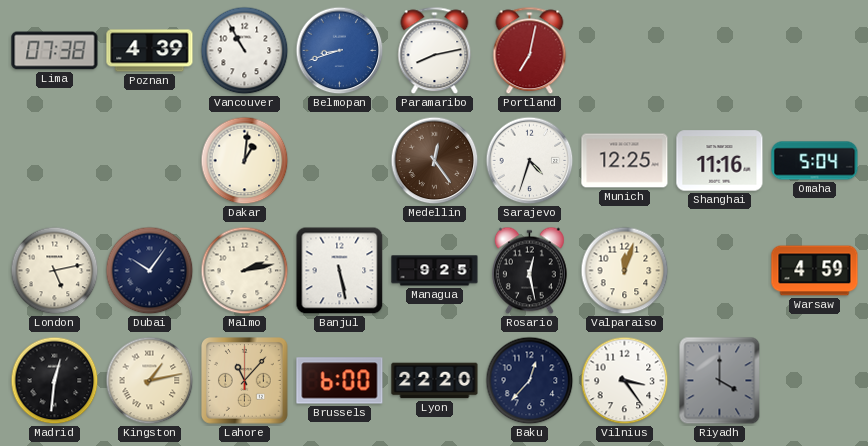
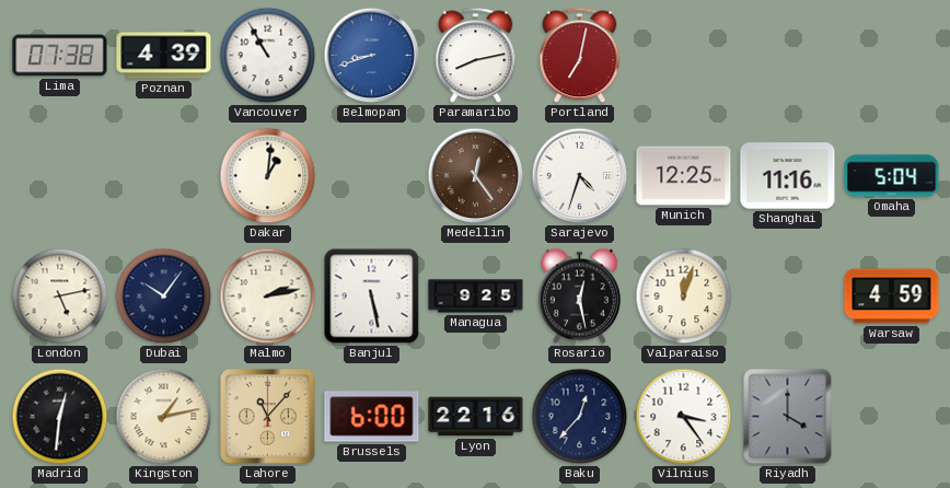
Lyon: 22:20 -> 22:16 (476, 417)
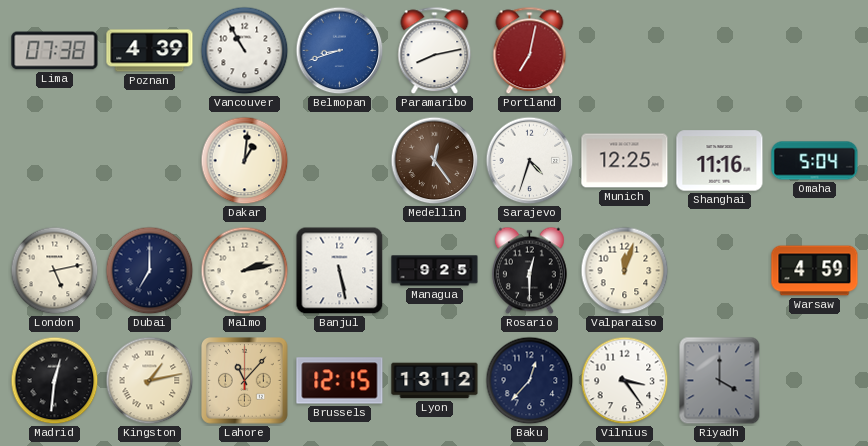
Dubai: 10:06 -> 7:00 (150, 271)
Rosario: 12:28 -> 12:30 (529, 271)
Brussels: 6:00 -> 12:15 (340, 381)
Lyon: 22:16 -> 13:12 (435, 381)
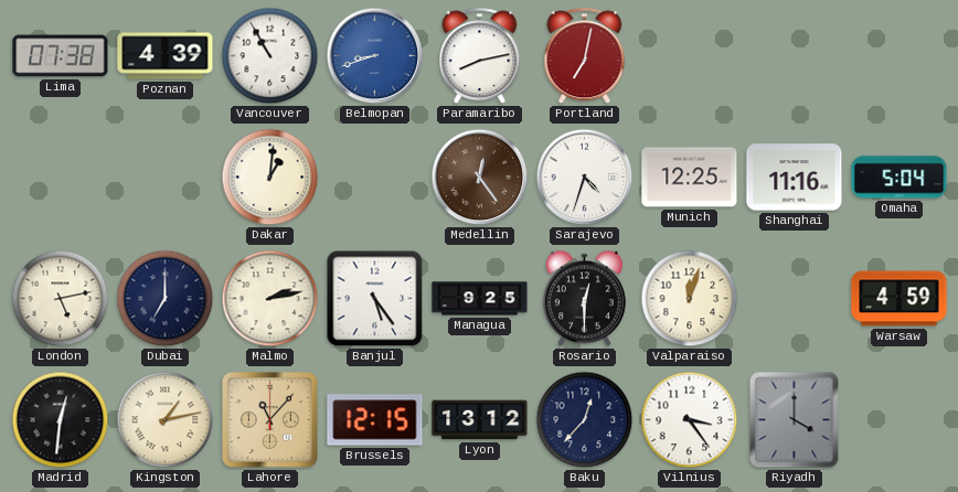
Banjul: 5:28 -> 5:24 (375, 299)
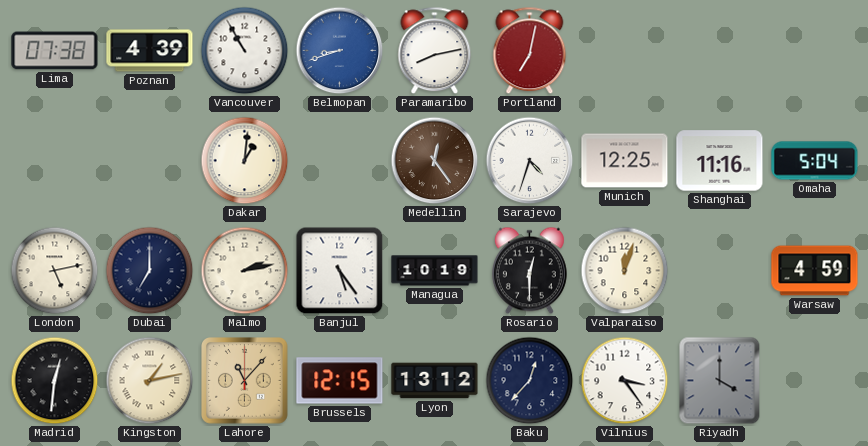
Managua: 9:25 -> 10:19 (435, 271)
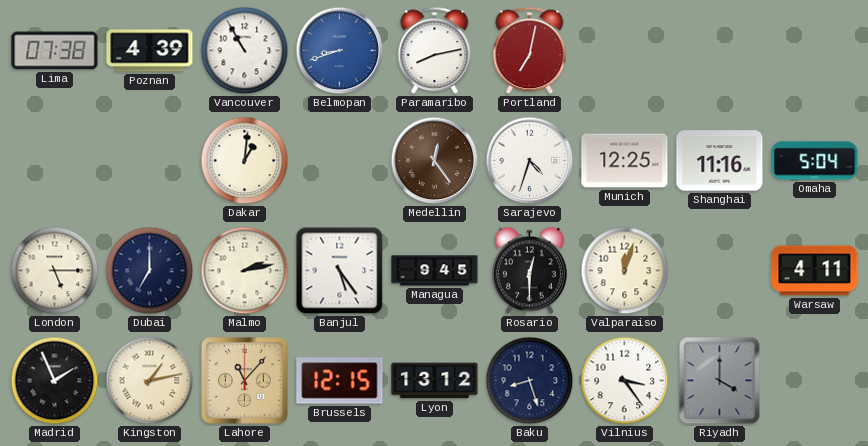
London: 5:13 -> 5:15 (55, 271)
Managua: 10:19 -> 9:45 (435, 271)
Warsaw: 4:59 -> 4:11 (815, 271)
Madrid: 12:31 -> 1:56 (55, 381)
Baku: 12:37 -> 8:27 (530, 381)
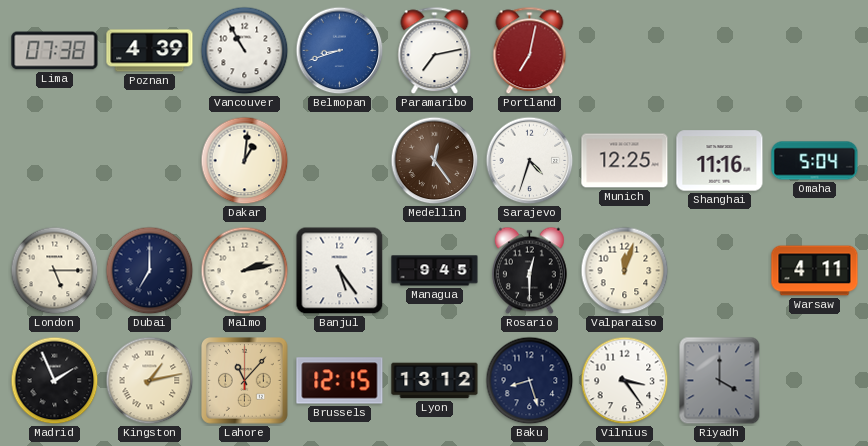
Paramaribo: 8:13 -> 7:13 (435, 51)
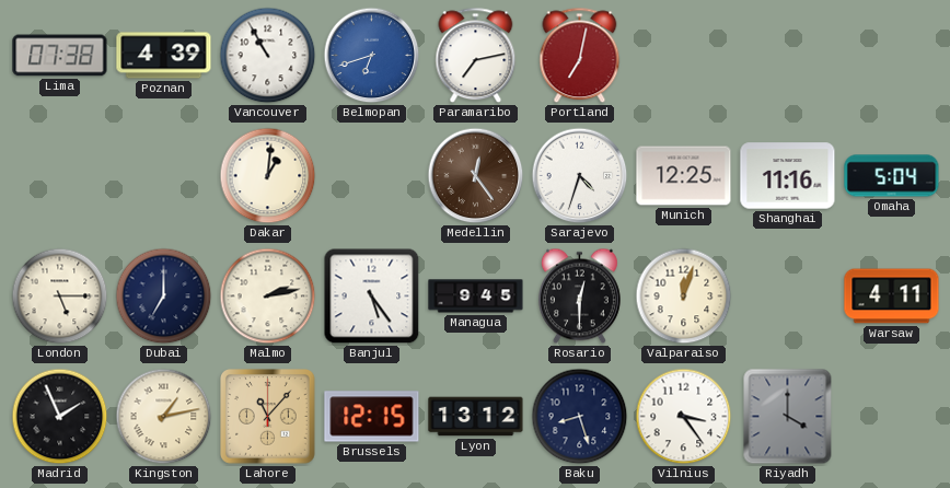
Belmopan: 8:42 -> 6:42 (372, 56)
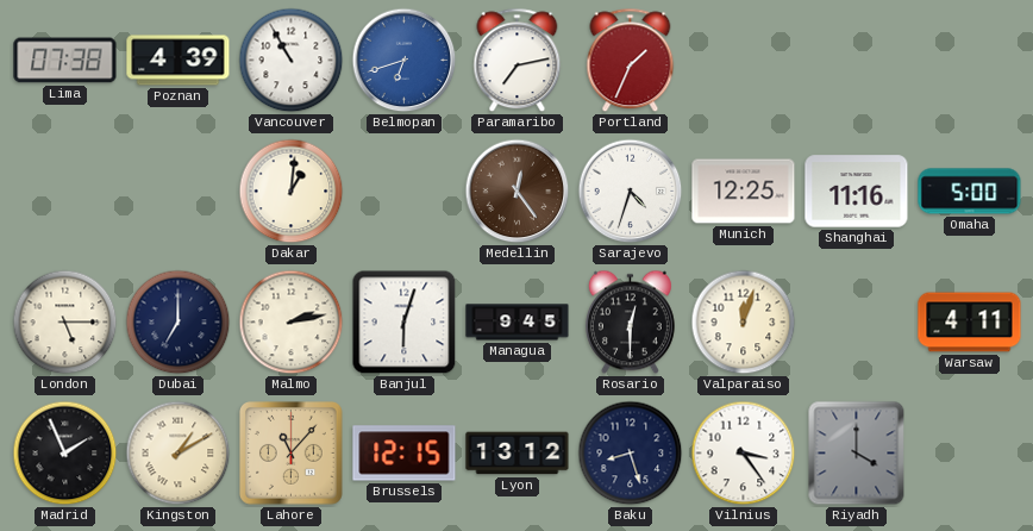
Portland: 7:02 -> 1:34 (631, 61)
Omaha: 5:04 -> 5:00 (970, 192)
Banjul: 5:24 -> 6:03 (405, 323)
Kingston: 1:13 -> 1:10 (179, 454)
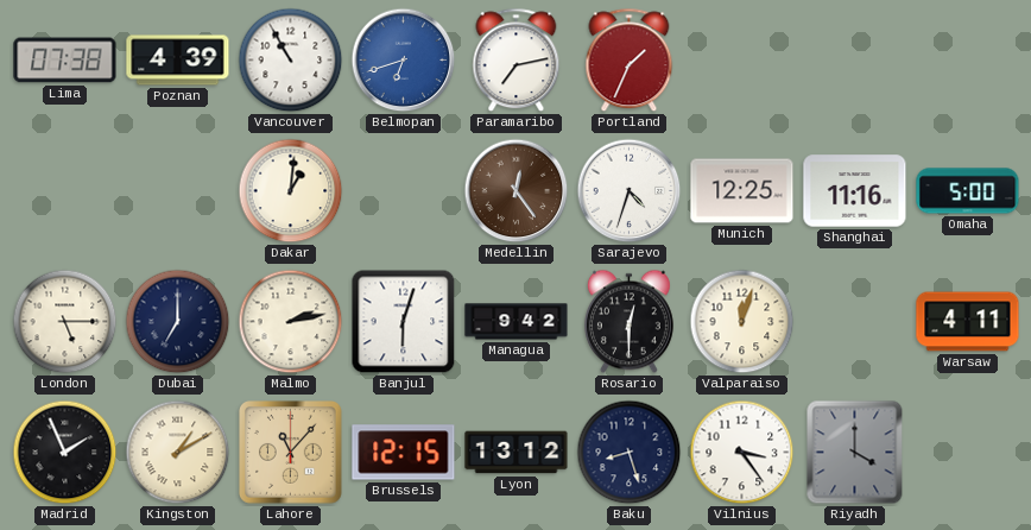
Managua: 9:45 -> 9:42 (517, 322)
